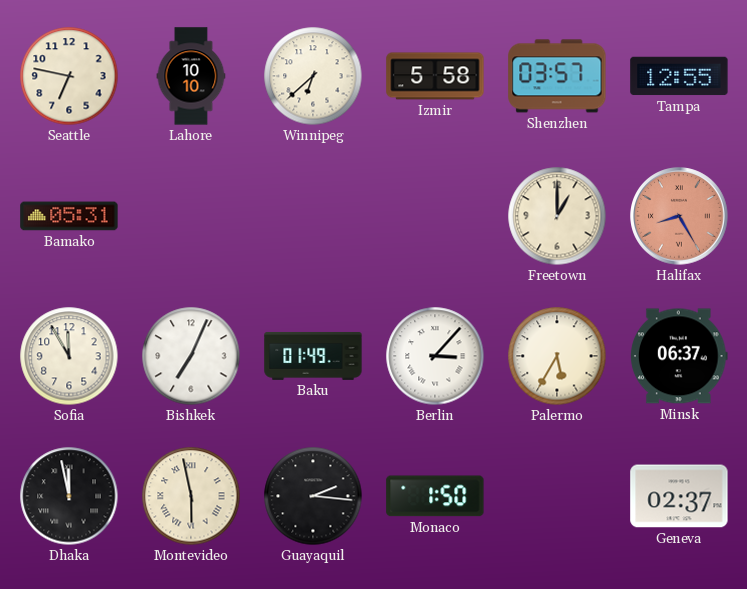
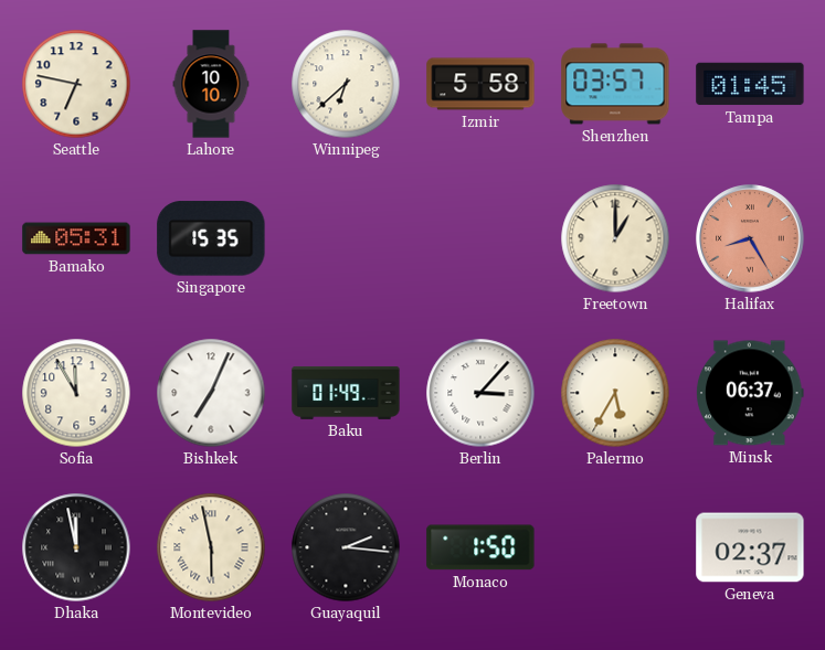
Tampa: 12:55 -> 01:45 (750, 84)
Singapore: none -> 15:35 (211, 238)
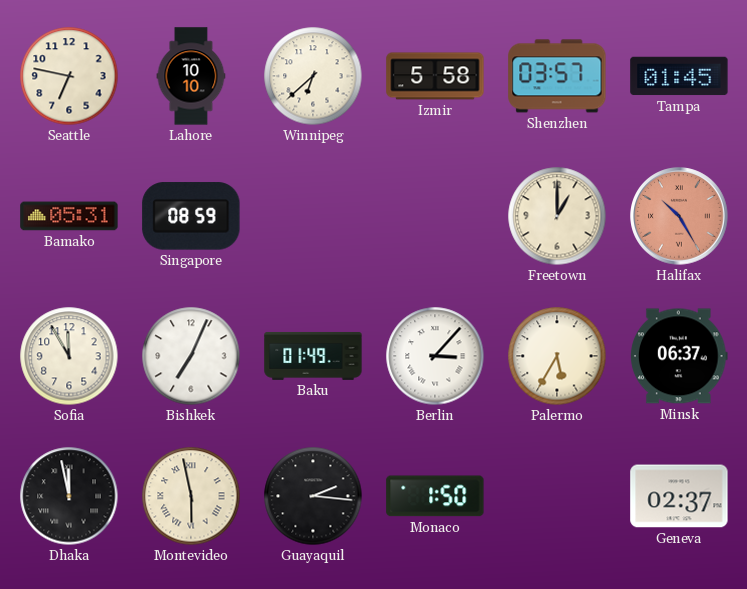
Singapore: 15:35 -> 08:59 (191, 216)
Halifax: 8:25 -> 10:25 (679, 216)
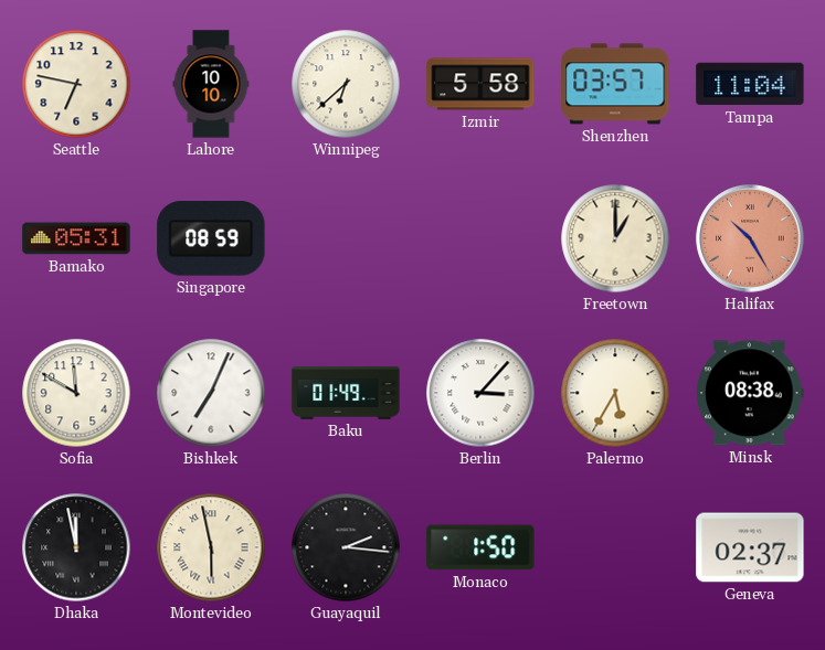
Tampa: 01:45 -> 11:04 (750, 84)
Sofia: 11:55 -> 11:50 (76, 393)
Minsk: 06:37 -> 08:38 (751, 393)
